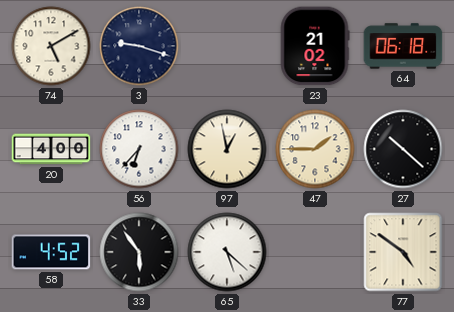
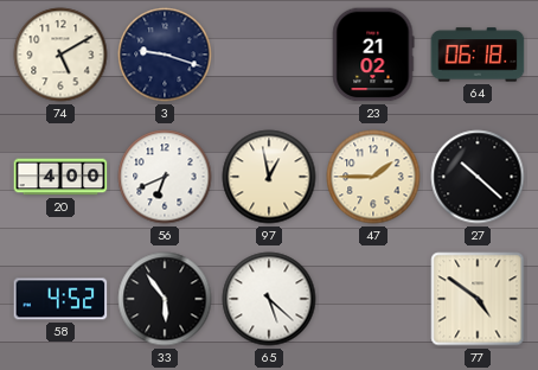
56: 6:37 -> 6:41 (165, 177)
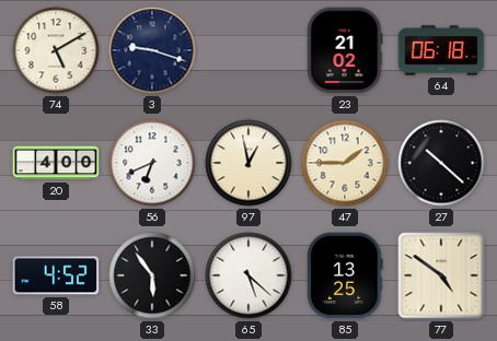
85: none -> 13:25 (345, 275)
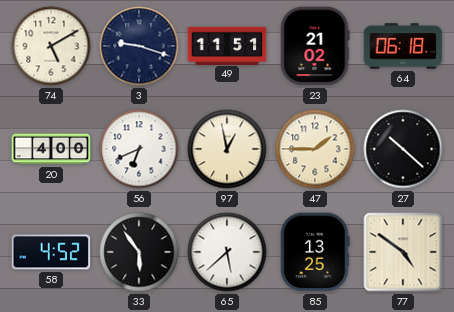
49: none -> 11:51 (227, 45)
65: 5:22 -> 5:38 (227, 252)
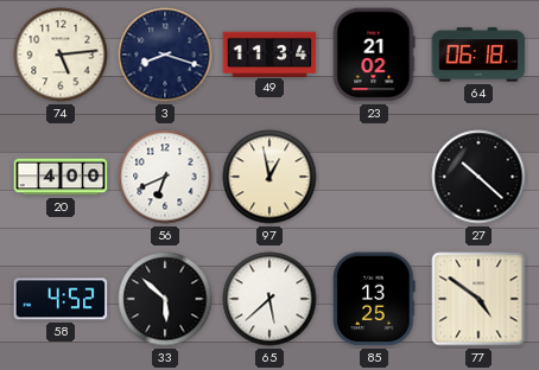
74: 5:10 -> 5:14 (61, 55)
3: 9:18 -> 8:18 (165, 55)
49: 11:51 -> 11:34 (269, 53)
47: 1:45 -> none (315, 149)
33: 5:54 -> 5:52 (165, 299)
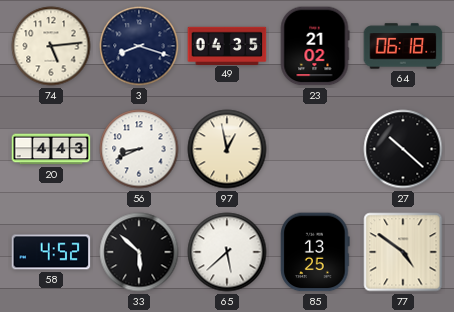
49: 11:34 -> 04:35 (227, 45)
20: 4:00 -> 4:43 (51, 149)
56: 6:41 -> 8:41 (139, 149)
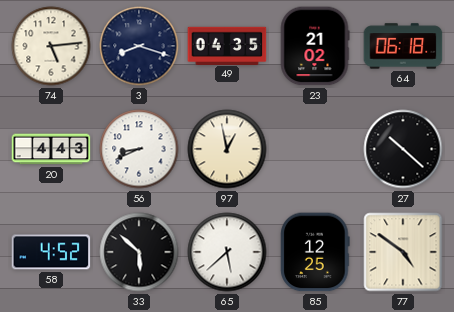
85: 13:25 -> 12:25 (315, 252)
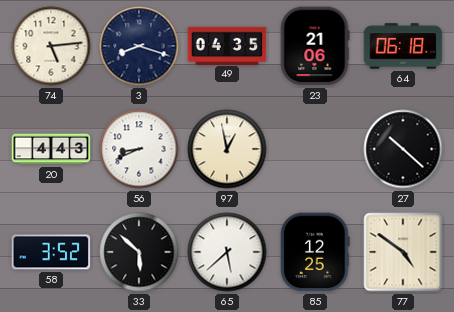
23: 21:02 -> 21:06 (315, 46)
58: 4:52 -> 3:52 (51, 252)
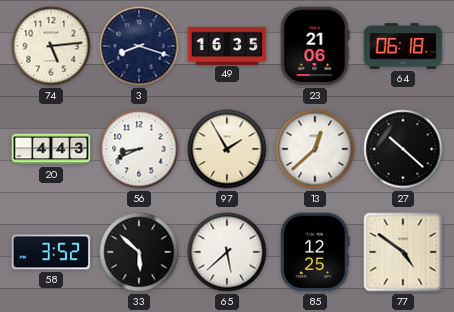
49: 04:35 -> 16:35 (227, 45)
97: 12:58 -> 1:55 (227, 149)
13: none -> 12:38 (315, 149)
